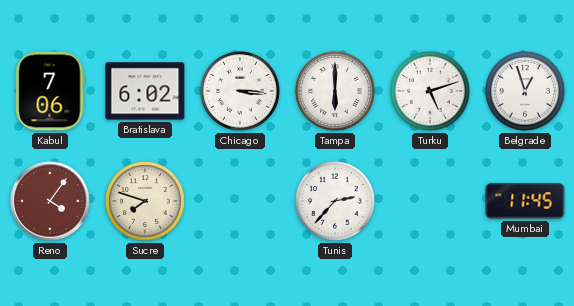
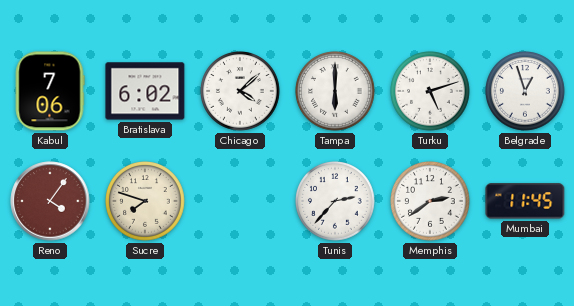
Chicago: 3:16 -> 4:08 (241, 92)
Memphis: none -> 2:39 (431, 202)
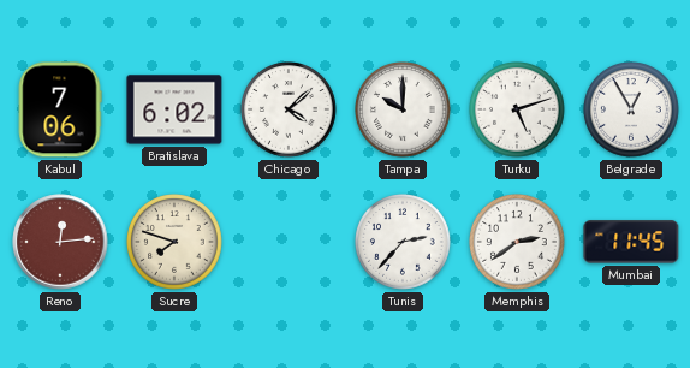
Tampa: 6:00 -> 10:00 (404, 111)
Belgrade: 12:57 -> 12:55 (632, 111)
Reno: 4:06 -> 12:14 (60, 242)
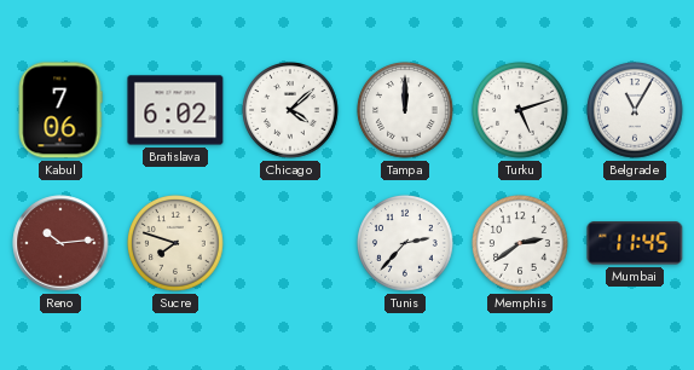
Tampa: 10:00 -> 12:00 (406, 111)
Belgrade: 12:55 -> 11:05 (636, 111)
Reno: 12:14 -> 10:14 (60, 243)
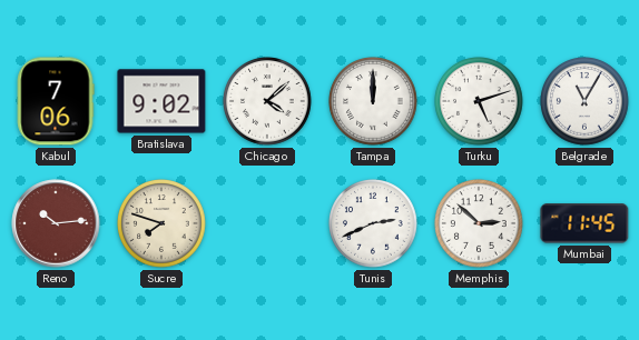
Bratislava: 6:02 -> 9:02 (161, 101)
Tunis: 2:37 -> 2:41 (374, 224)
Memphis: 2:39 -> 2:52 (480, 224)
